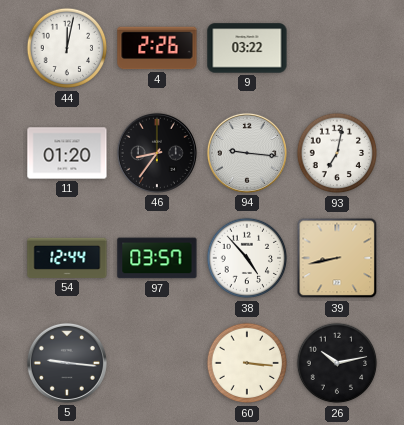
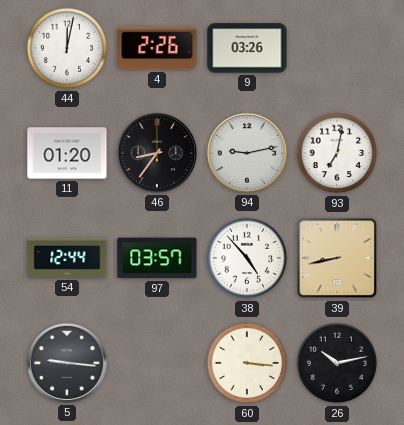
9: 03:22 -> 03:26 (247, 48)
94: 9:16 -> 9:13 (247, 153)
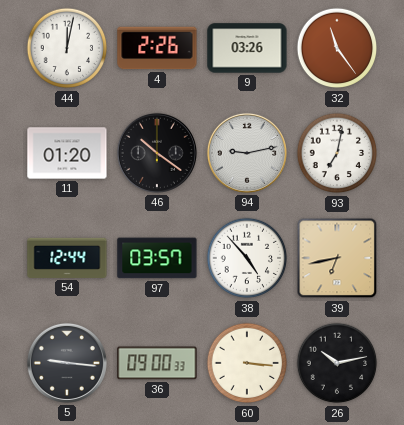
32: none -> 11:24 (337, 48)
46: 8:36 -> 10:21 (157, 153)
39: 8:43 -> 6:43 (337, 258)
36: none -> 09:00 (157, 363)
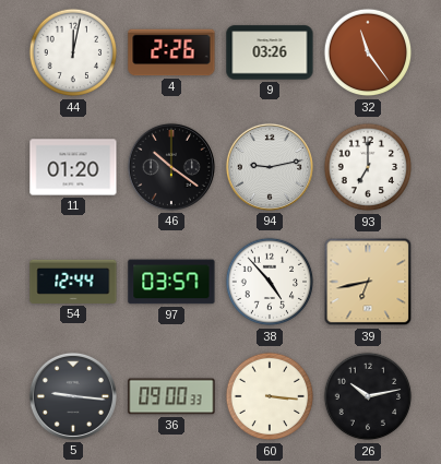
93: 7:02 -> 7:00 (368, 167)
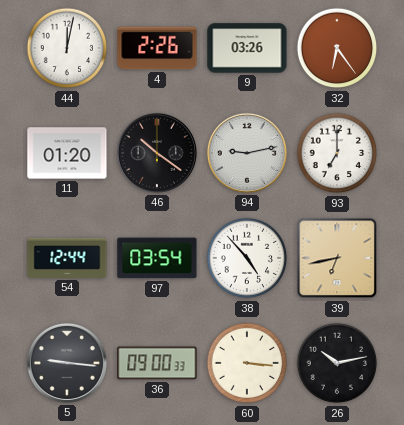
32: 11:24 -> 6:24 (337, 48)
97: 03:57 -> 03:54 (157, 258)
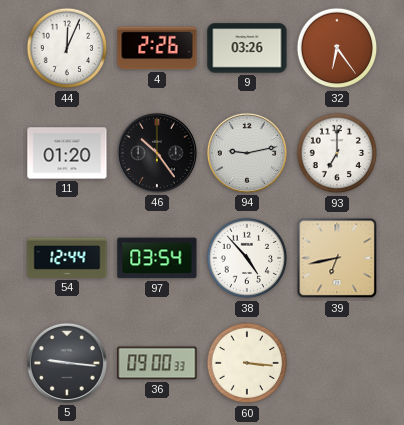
44: 12:02 -> 12:04 (67, 48)
46: 10:21 -> 10:24 (157, 153)
26: 10:13 -> none (337, 363)
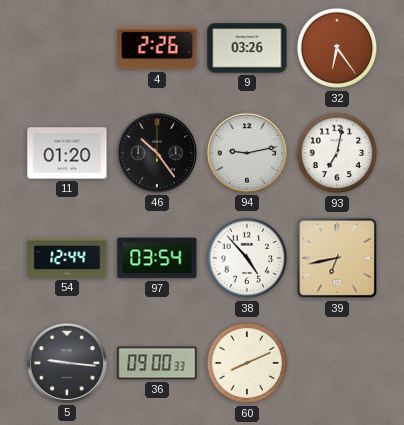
44: 12:04 -> none (67, 48)
93: 7:00 -> 7:02 (337, 153)
60: 3:16 -> 8:11 (247, 363)
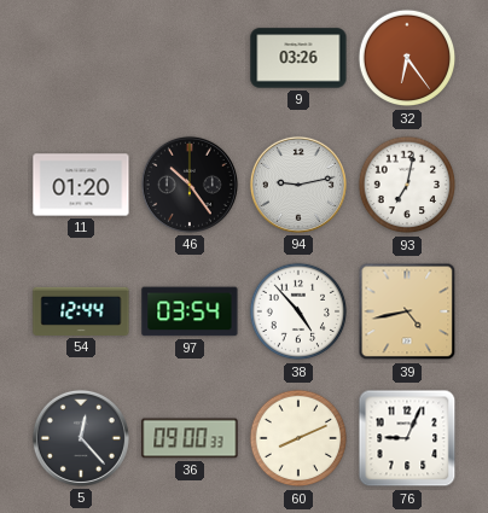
4: 2:26 -> none (157, 48)
39: 6:43 -> 4:43 (407, 311)
5: 9:16 -> 12:23 (81, 438)
76: none -> 9:04 (407, 438)
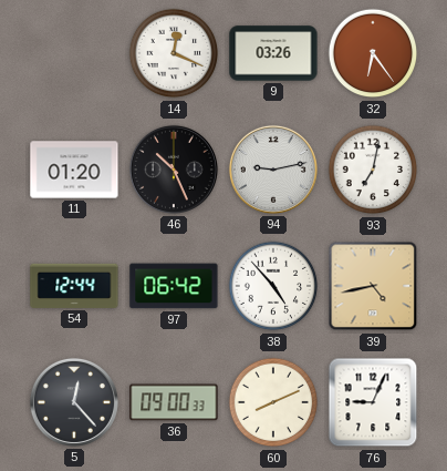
14: none -> 12:19 (174, 53)
46: 10:24 -> 10:26 (174, 170)
97: 03:54 -> 06:42 (174, 286)
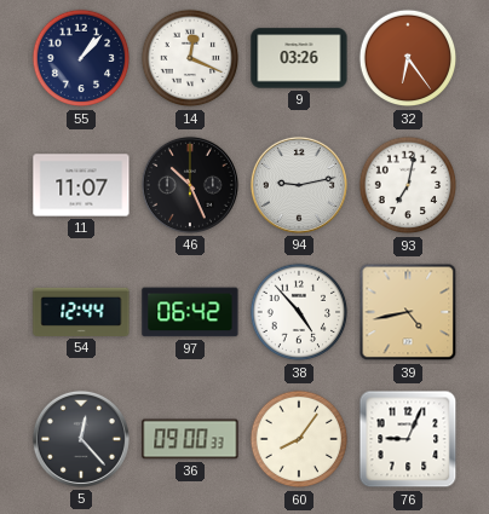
55: none -> 1:07 (81, 58)
11: 01:20 -> 11:07 (81, 185)
60: 8:11 -> 8:06 (299, 439)
